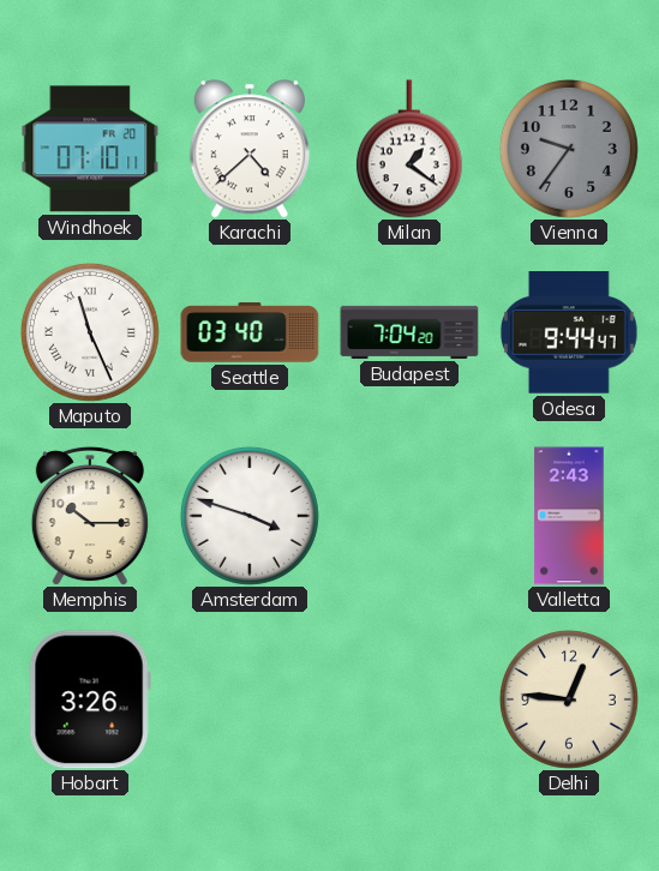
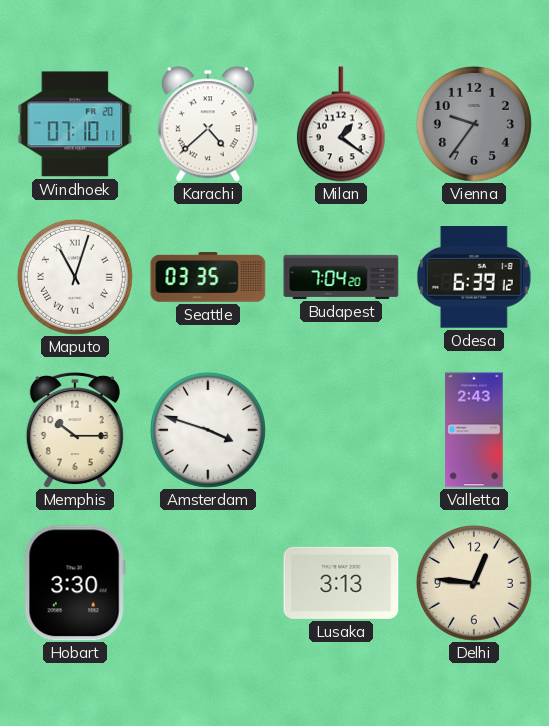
Maputo: 11:26 -> 11:03 (75, 277)
Seattle: 03:40 -> 03:35 (208, 277)
Odesa: 9:44 -> 6:39 (474, 277)
Hobart: 3:26 -> 3:30 (75, 583)
Lusaka: none -> 3:13 (341, 583)
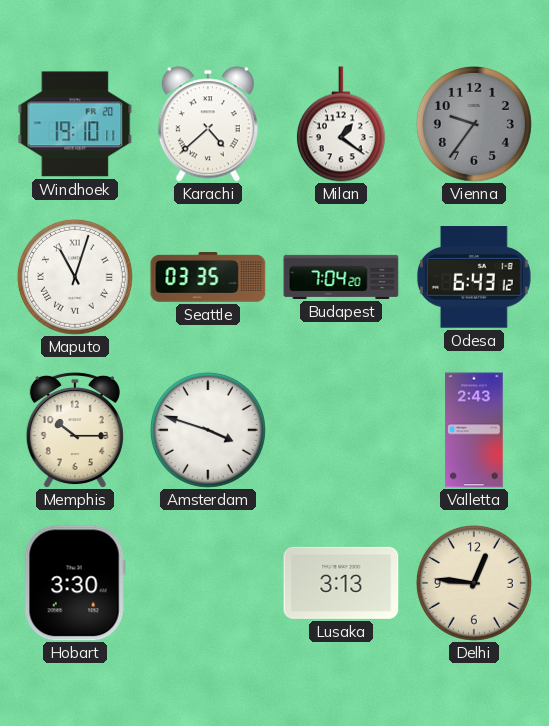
Windhoek: 07:10 -> 19:10 (75, 124)
Odesa: 6:39 -> 6:43 (474, 277)
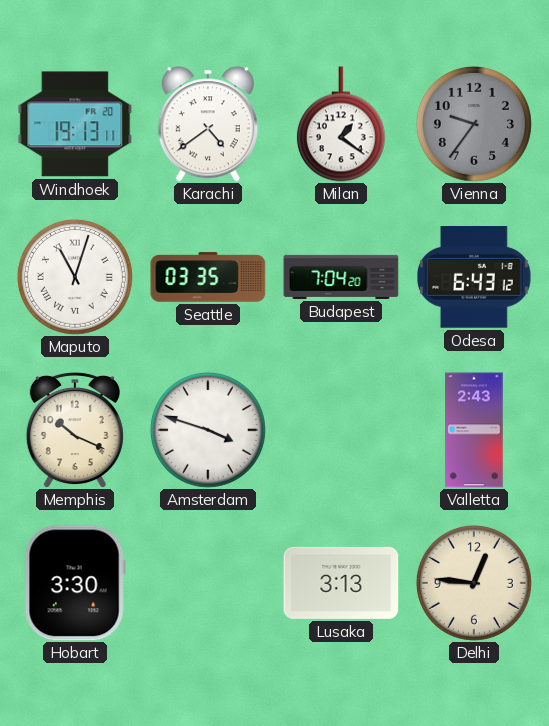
Windhoek: 19:10 -> 19:13 (75, 124)
Karachi: 4:38 -> 4:39 (208, 124)
Memphis: 10:15 -> 10:19 (75, 430)
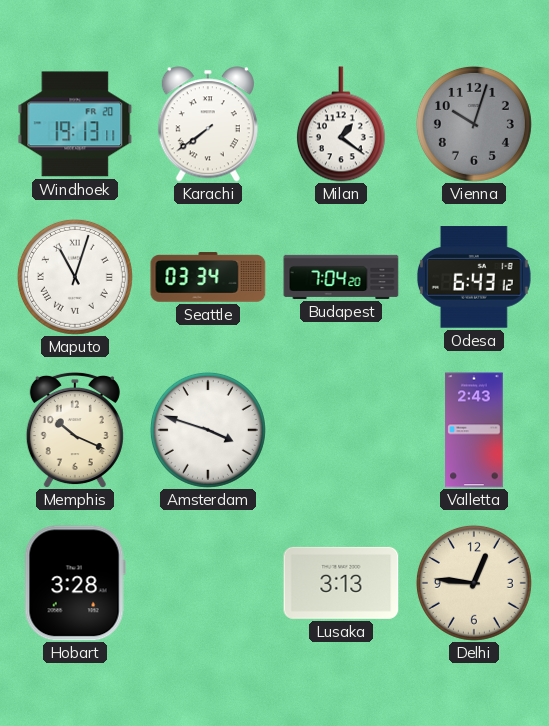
Karachi: 4:39 -> 7:39 (208, 124)
Vienna: 9:36 -> 10:03 (474, 124)
Seattle: 03:35 -> 03:34 (208, 277)
Hobart: 3:30 -> 3:28 (75, 583)
